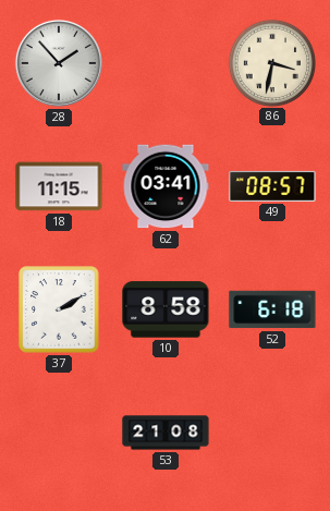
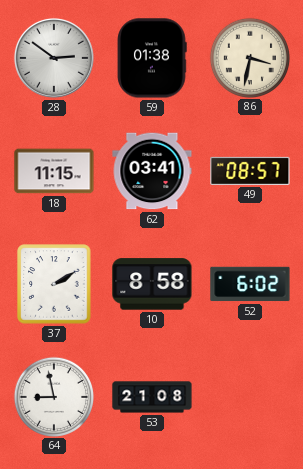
28: 1:53 -> 2:51 (54, 58)
59: none -> 01:38 (152, 58)
52: 6:18 -> 6:02 (250, 284)
64: none -> 8:58 (53, 396)
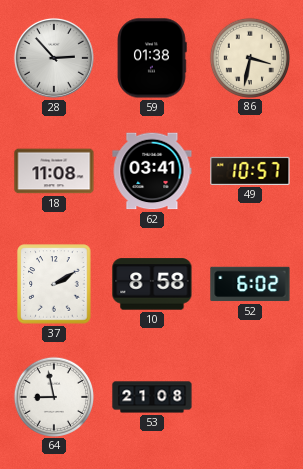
28: 2:51 -> 2:53 (54, 58)
18: 11:15 -> 11:08 (54, 171)
49: 08:57 -> 10:57 (250, 171)
